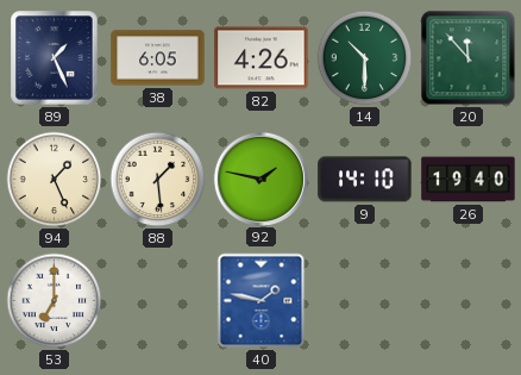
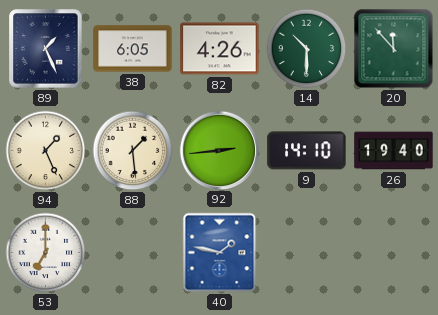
92: 1:47 -> 2:44 (219, 150)
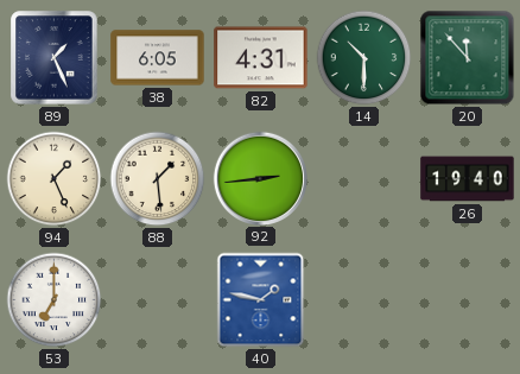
82: 4:26 -> 4:31 (261, 58)
9: 14:10 -> none (307, 151)
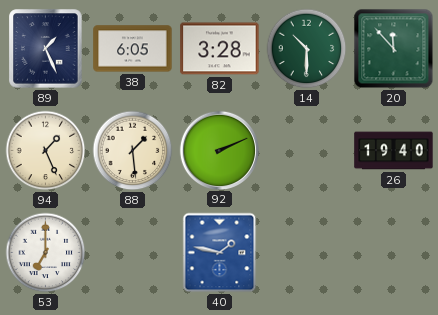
82: 4:31 -> 3:28 (220, 49)
92: 2:44 -> 2:11 (219, 150)
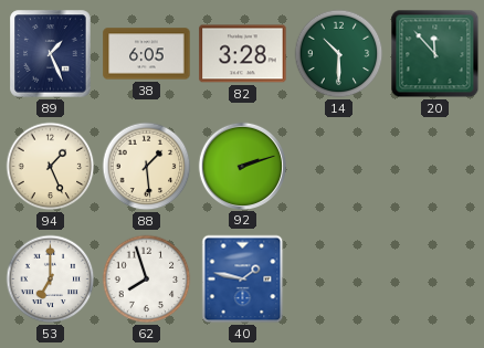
92: 2:11 -> 2:12 (242, 166)
26: 19:40 -> none (394, 151)
62: none -> 7:57 (147, 280)
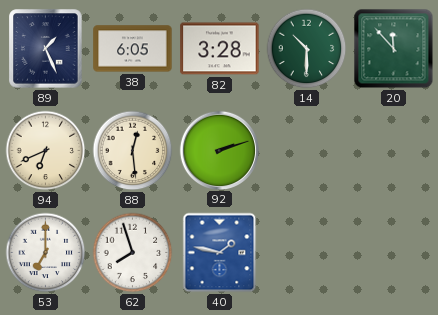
94: 1:26 -> 6:41 (46, 151)
88: 1:29 -> 12:29 (133, 151)
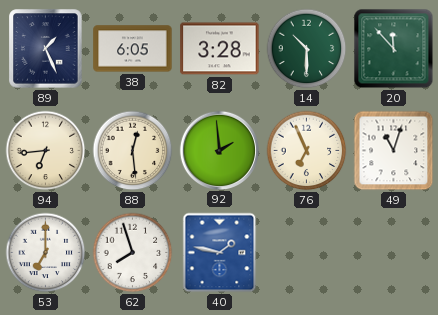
94: 6:41 -> 6:44 (46, 151)
92: 2:12 -> 1:59 (219, 150)
76: none -> 6:56 (307, 151)
49: none -> 11:03 (394, 151)
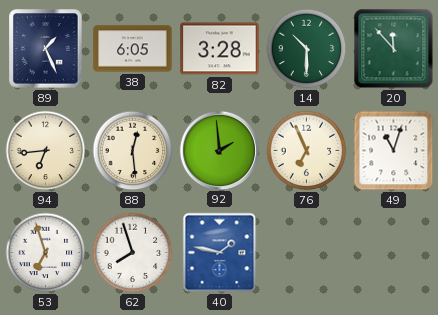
53: 7:00 -> 6:57 (46, 253)
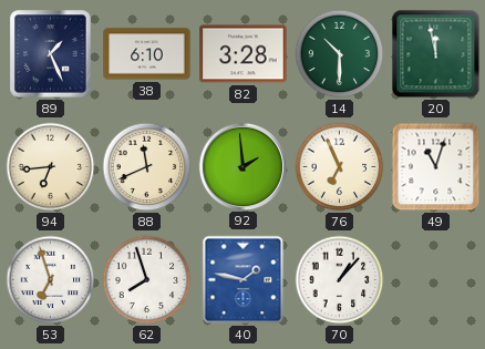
38: 6:05 -> 6:10 (147, 54)
20: 11:53 -> 11:58 (436, 54)
88: 12:29 -> 11:41 (147, 167)
70: none -> 1:07 (340, 280)
